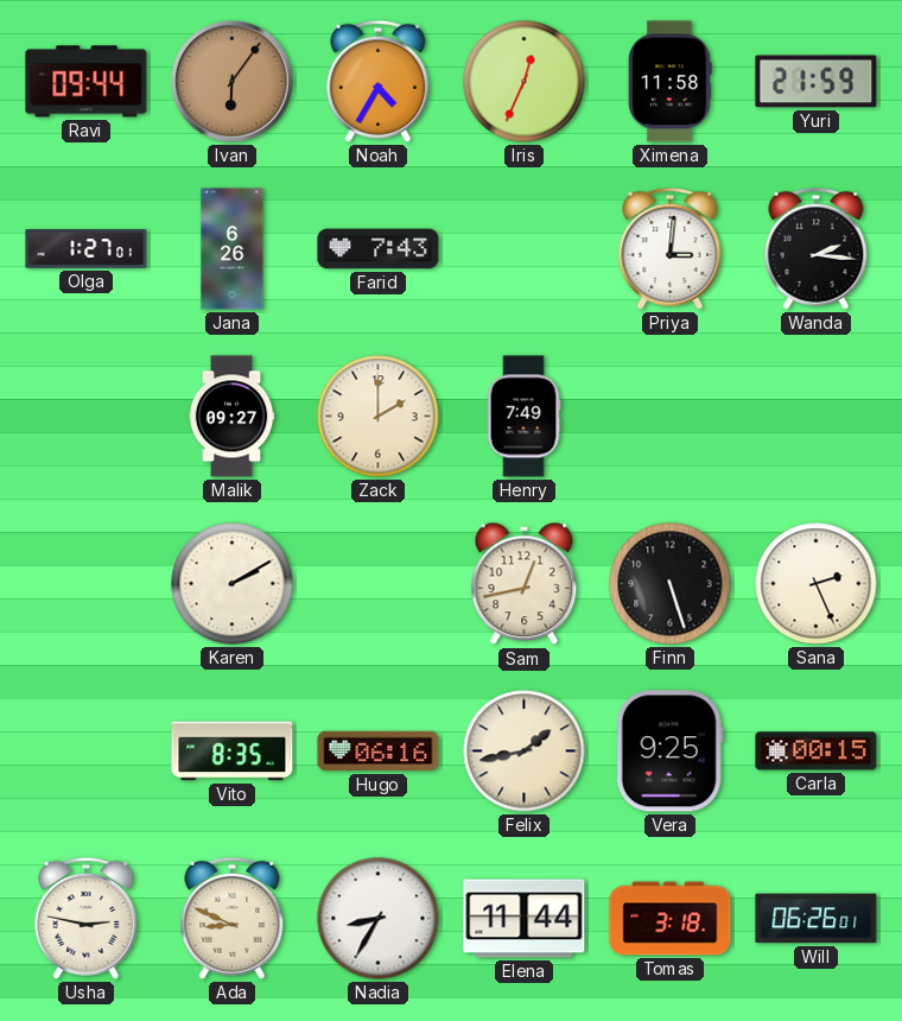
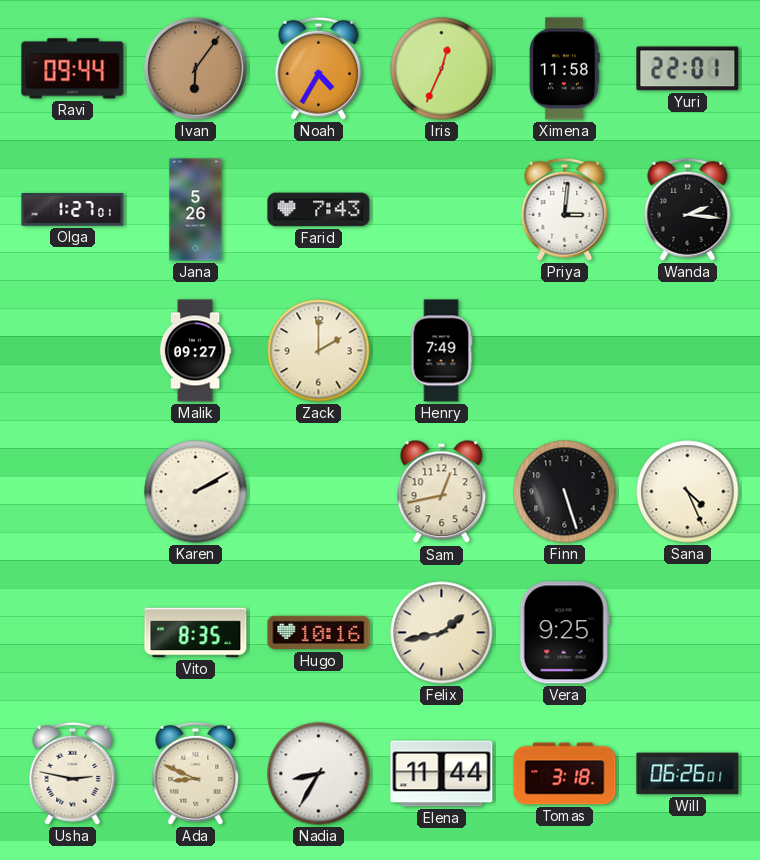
Yuri: 21:59 -> 22:01 (688, 69)
Jana: 6:26 -> 5:26 (196, 210)
Sana: 2:26 -> 4:26 (688, 492)
Hugo: 06:16 -> 10:16 (319, 633)
Carla: 00:15 -> none (817, 752)
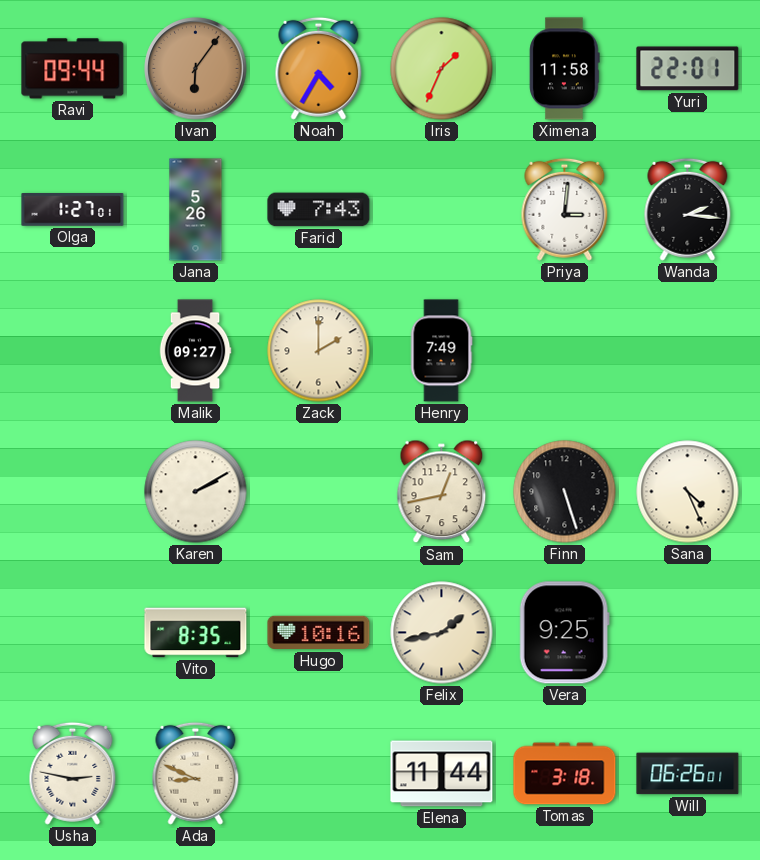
Iris: 12:34 -> 1:34 (442, 69)
Nadia: 8:35 -> none (319, 774)
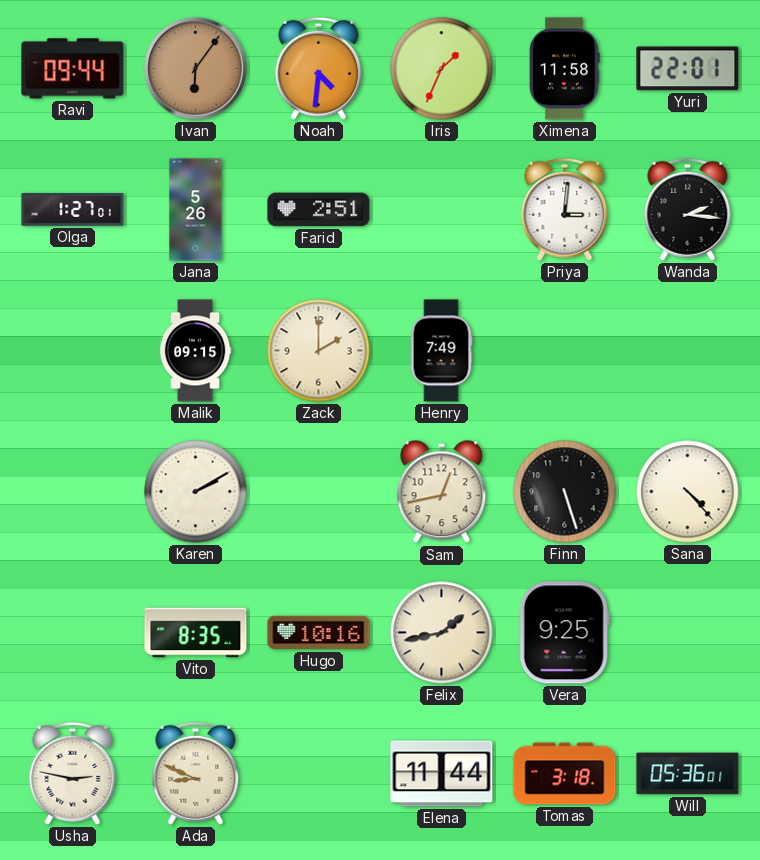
Noah: 4:35 -> 4:31 (319, 68)
Farid: 7:43 -> 2:51 (319, 210)
Malik: 09:27 -> 09:15 (195, 351)
Sana: 4:26 -> 4:23 (688, 492)
Will: 06:26 -> 05:36 (688, 774)
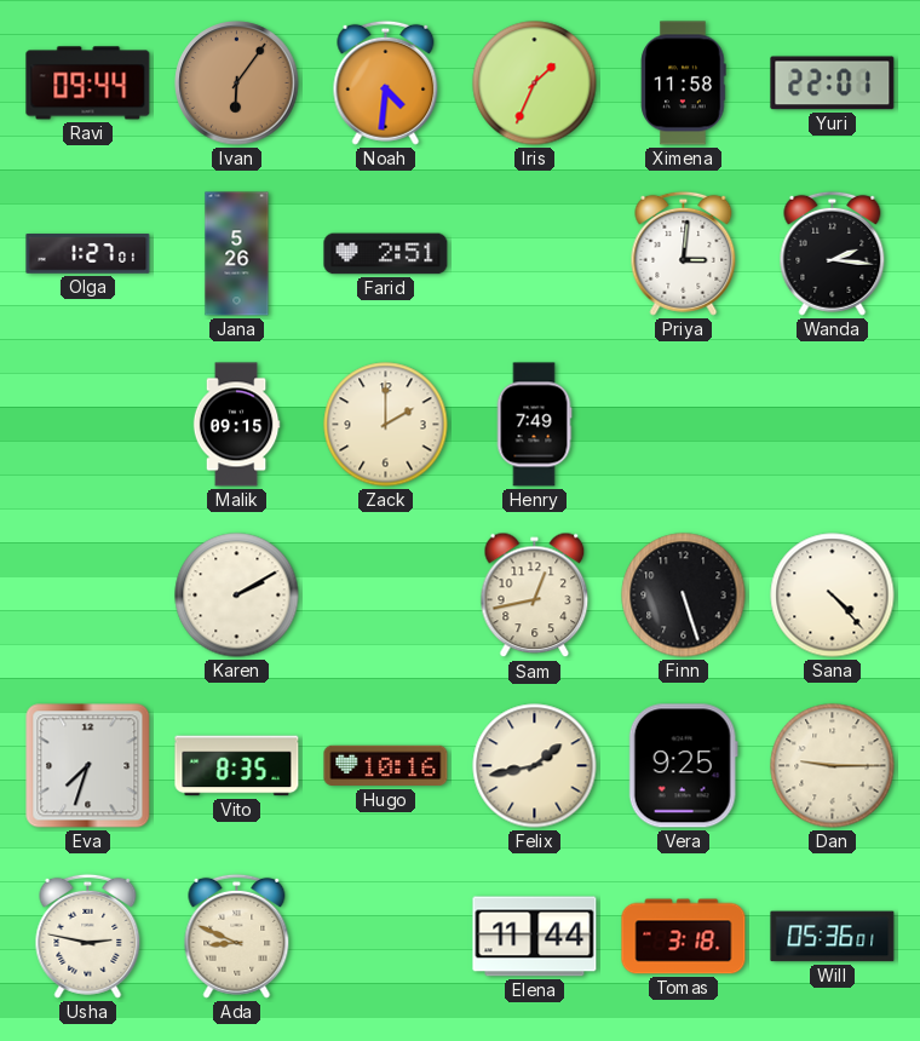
Eva: none -> 7:33 (88, 766)
Dan: none -> 9:15 (833, 766)
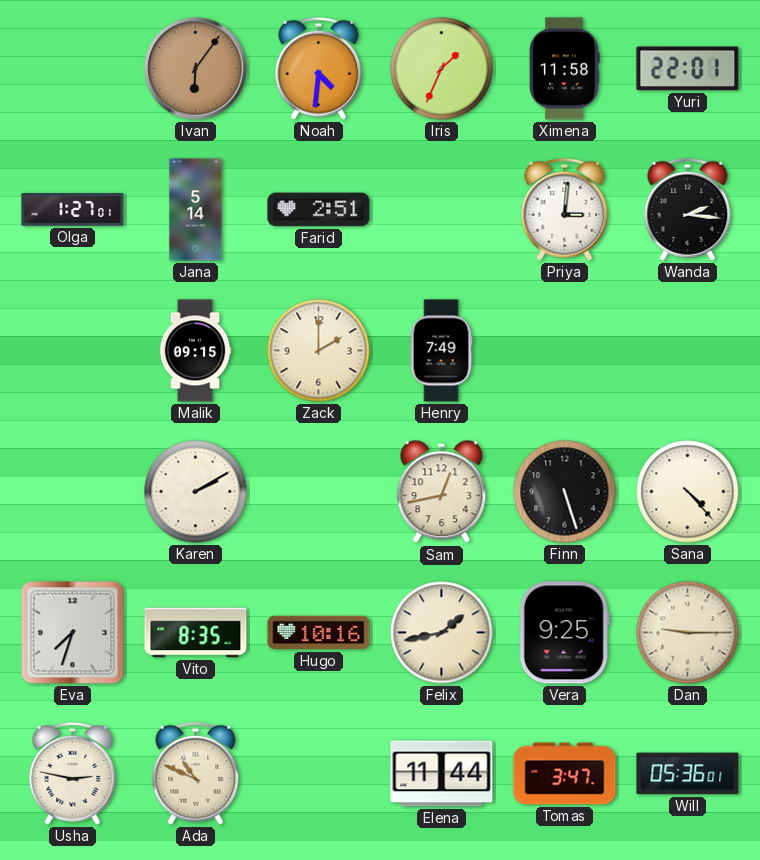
Ravi: 09:44 -> none (88, 84)
Jana: 5:26 -> 5:14 (196, 210)
Ada: 8:49 -> 10:49 (196, 773)
Tomas: 3:18 -> 3:47 (565, 774)
